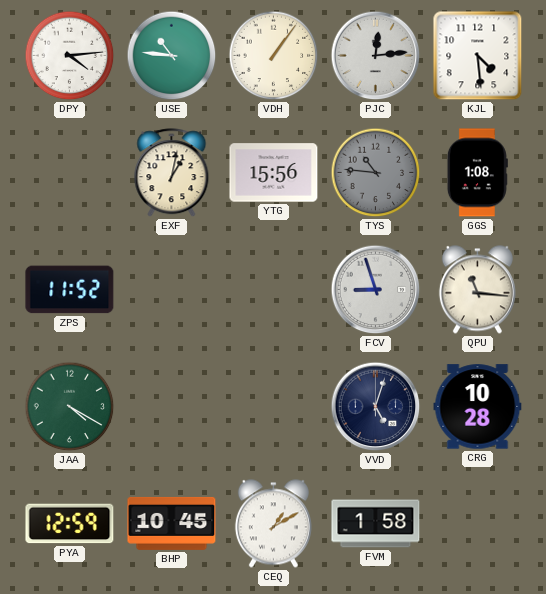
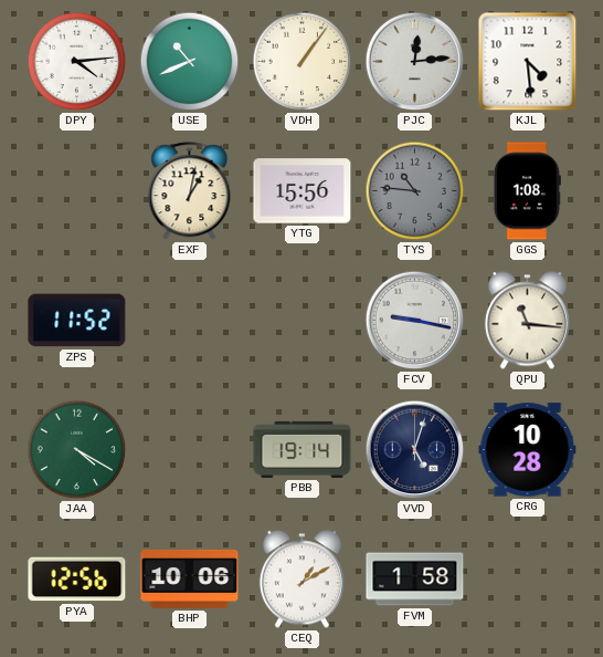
USE: 10:46 -> 10:41 (190, 62)
FCV: 8:57 -> 9:17 (415, 321)
PBB: none -> 19:14 (303, 449)
PYA: 12:59 -> 12:56 (77, 580)
BHP: 10:45 -> 10:06 (190, 578)
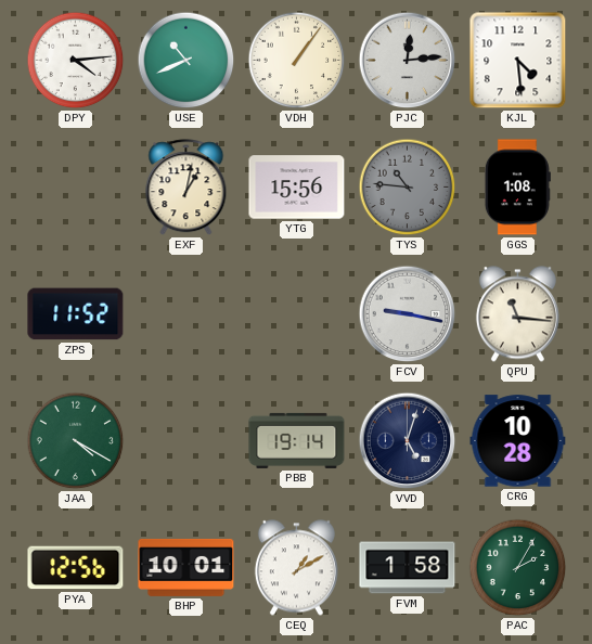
BHP: 10:06 -> 10:01 (186, 567)
PAC: none -> 2:05 (518, 568)
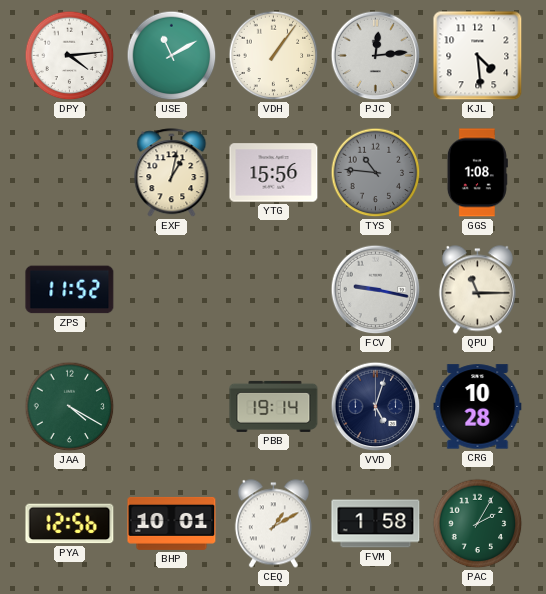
USE: 10:41 -> 11:10 (172, 56)
QPU: 11:16 -> 11:15 (477, 290)
